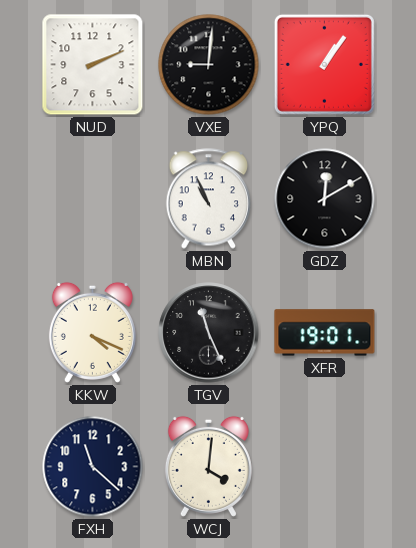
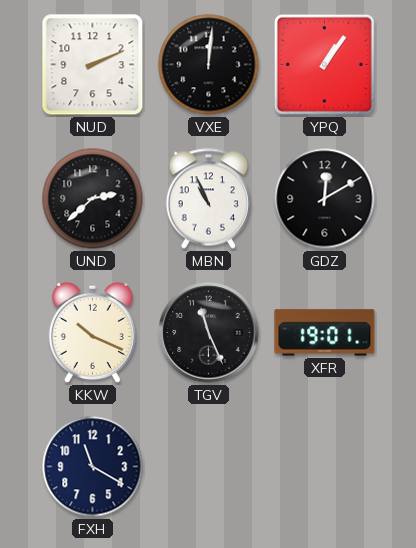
VXE: 9:01 -> 12:01 (209, 65)
UND: none -> 2:38 (93, 199)
KKW: 4:19 -> 10:19 (92, 332)
FXH: 11:22 -> 11:20 (93, 467)
WCJ: 4:01 -> none (208, 466)
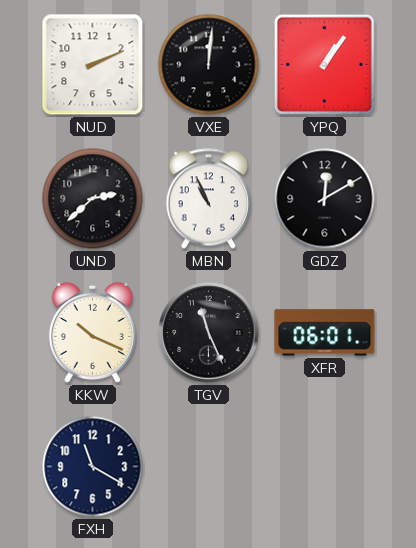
XFR: 19:01 -> 06:01 (325, 333)
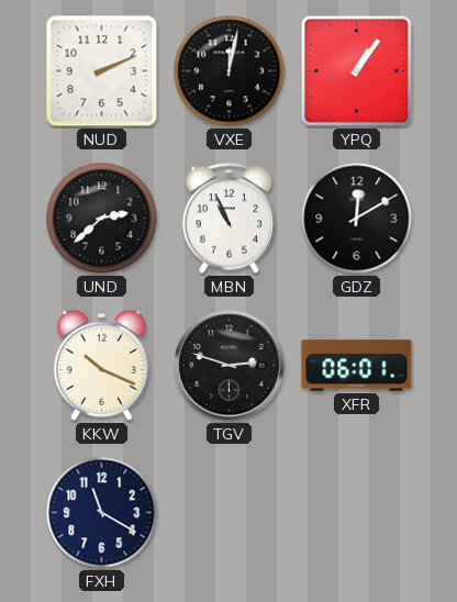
VXE: 12:01 -> 12:02 (230, 71)
TGV: 11:26 -> 2:48 (230, 366)
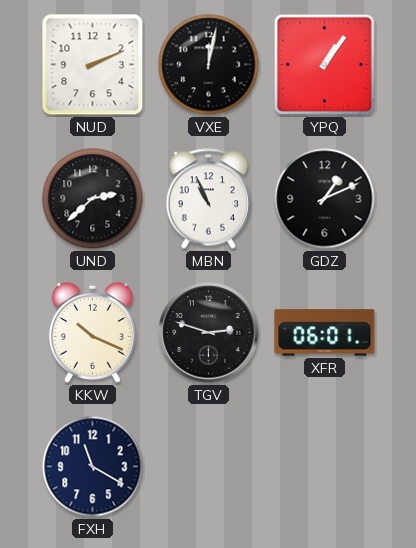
GDZ: 12:10 -> 1:11 (325, 199)
